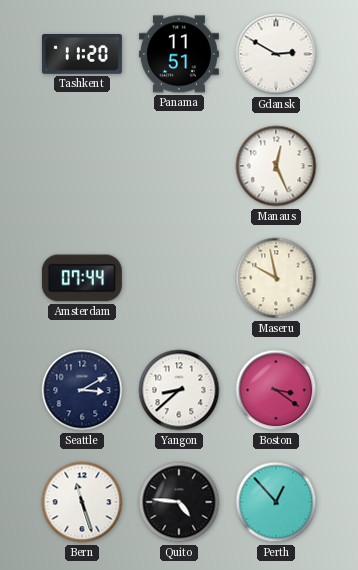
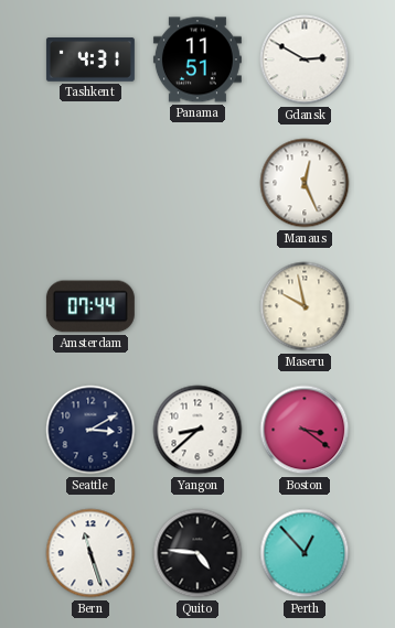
Tashkent: 11:20 -> 4:31 (90, 61)
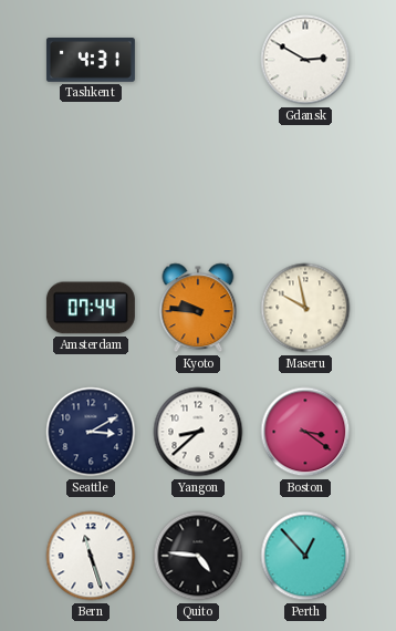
Panama: 11:51 -> none (197, 59)
Manaus: 12:26 -> none (305, 183)
Kyoto: none -> 9:46 (198, 308)
